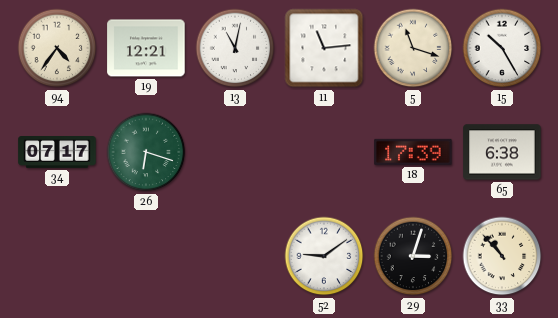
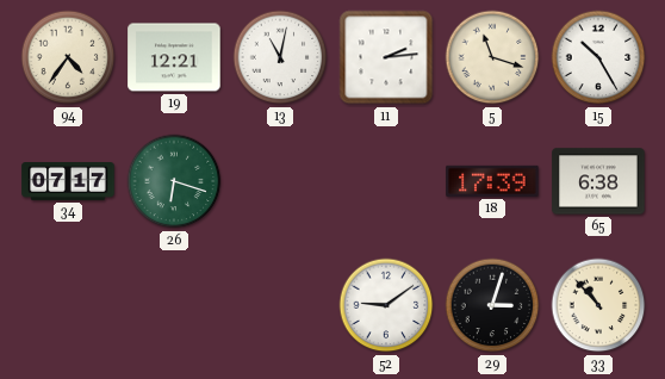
11: 11:14 -> 2:14 (386, 57)
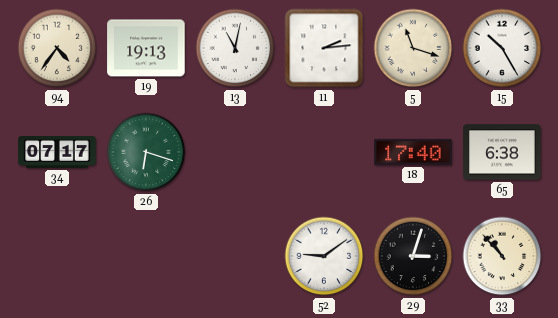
19: 12:21 -> 19:13 (146, 48)
18: 17:39 -> 17:40 (413, 152)
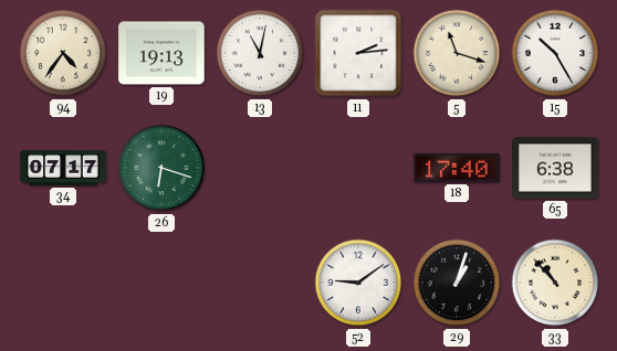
29: 3:03 -> 1:03 (457, 283)
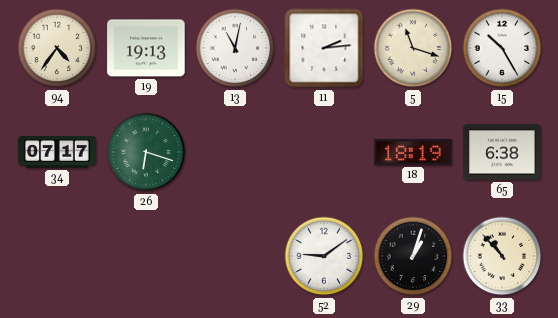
18: 17:40 -> 18:19 (413, 152)
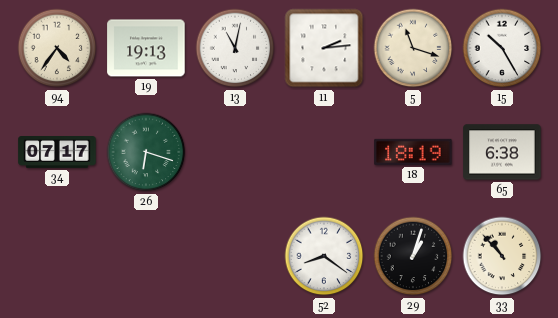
52: 9:09 -> 8:21 (324, 256)
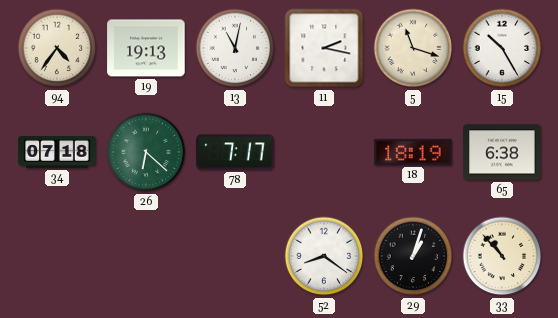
11: 2:14 -> 2:17 (324, 48)
34: 07:17 -> 07:18 (57, 153)
26: 6:18 -> 6:22 (146, 152)
78: none -> 7:17 (235, 152)
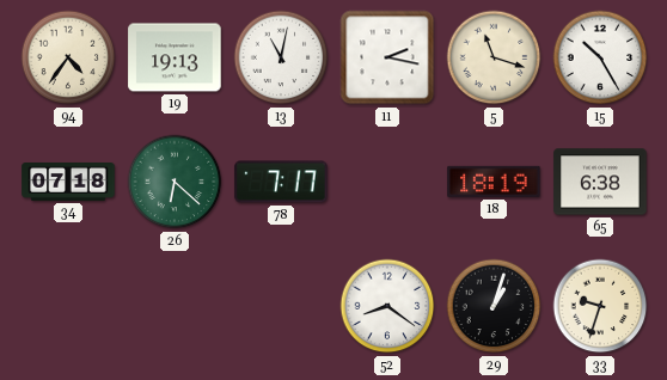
33: 10:53 -> 9:33 (600, 306)
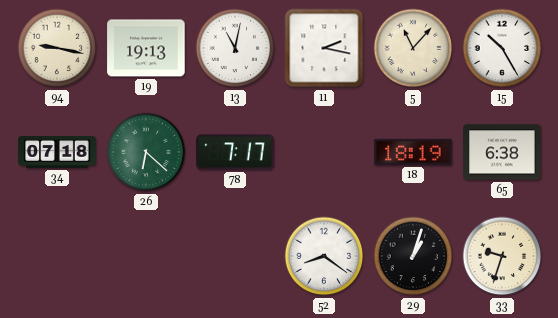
94: 4:36 -> 9:17 (57, 48)
5: 11:18 -> 11:07 (413, 48)
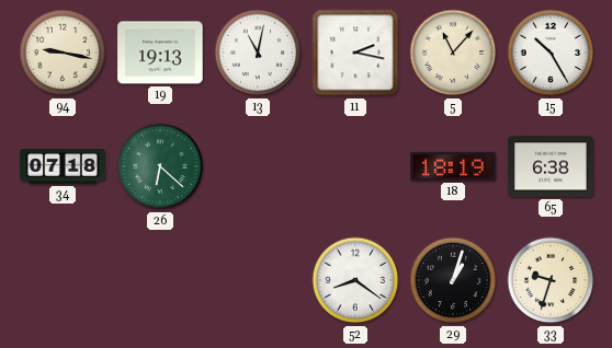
78: 7:17 -> none (235, 152)
